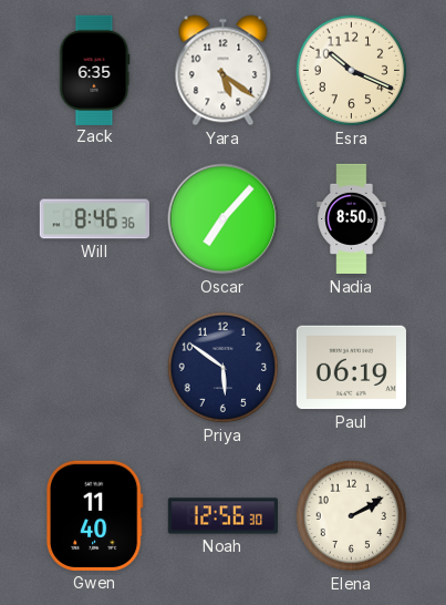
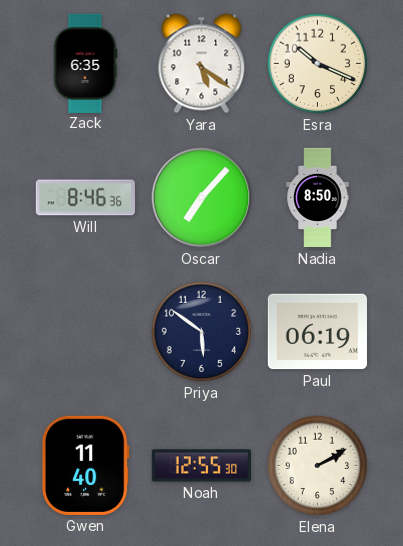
Noah: 12:56 -> 12:55 (201, 466)
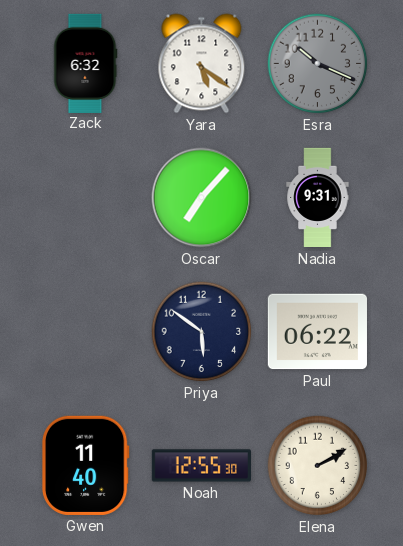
Zack: 6:35 -> 6:32 (85, 63)
Esra dial: cream -> grey (318, 64)
Will: 8:46 -> none (85, 198)
Nadia: 8:50 -> 9:31 (318, 198)
Paul: 06:19 -> 06:22 (317, 332)
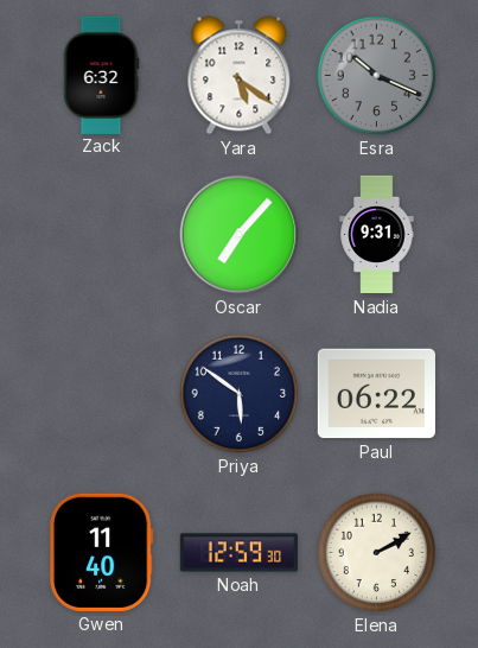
Noah: 12:55 -> 12:59 (238, 553)
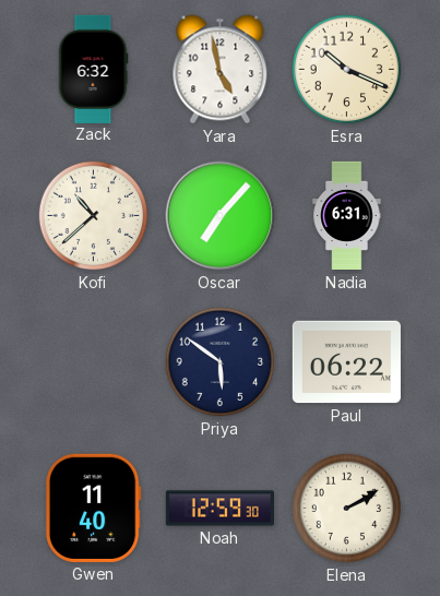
Yara: 5:21 -> 4:58 (221, 70)
Esra dial: grey -> cream (347, 70)
Kofi: none -> 10:38 (94, 216)
Nadia: 9:31 -> 6:31 (347, 216)
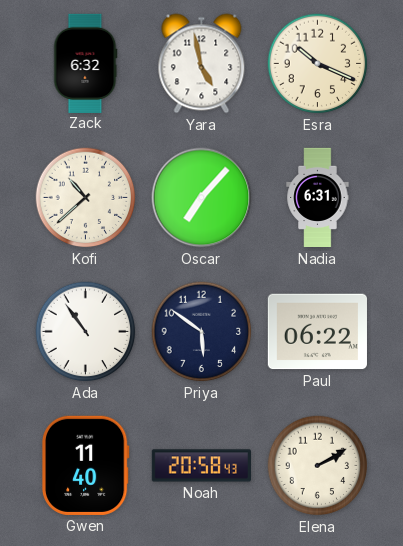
Ada: none -> 10:54 (86, 332)
Noah: 12:59 -> 20:58 (201, 466)
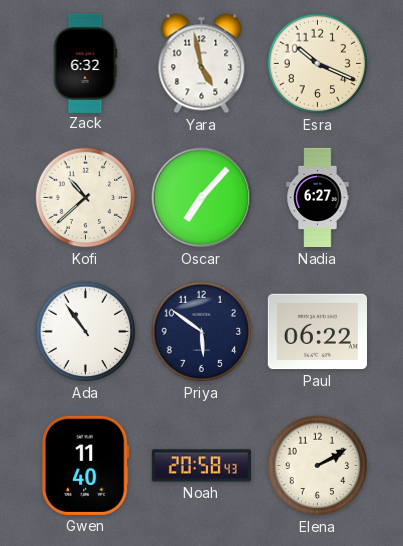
Nadia: 6:31 -> 6:27 (318, 198)
